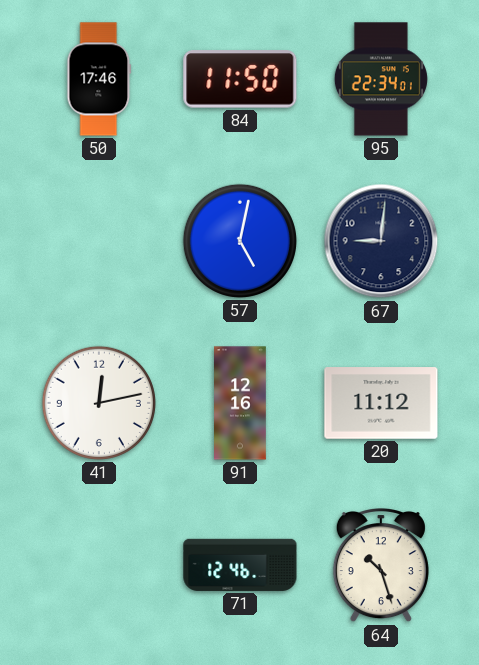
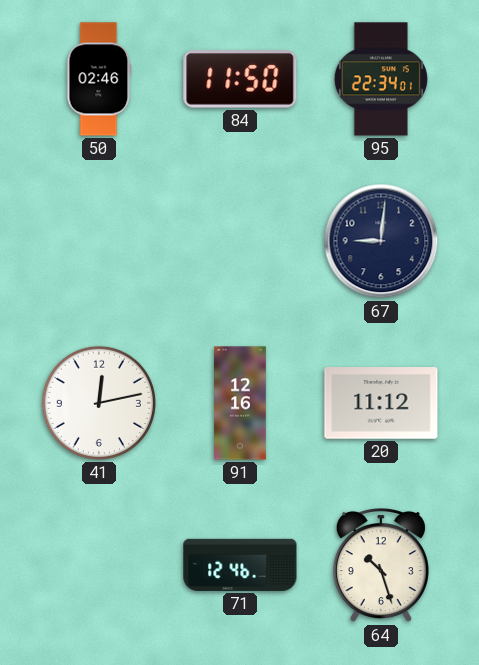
50: 17:46 -> 02:46 (99, 79)
57: 5:02 -> none (240, 241)
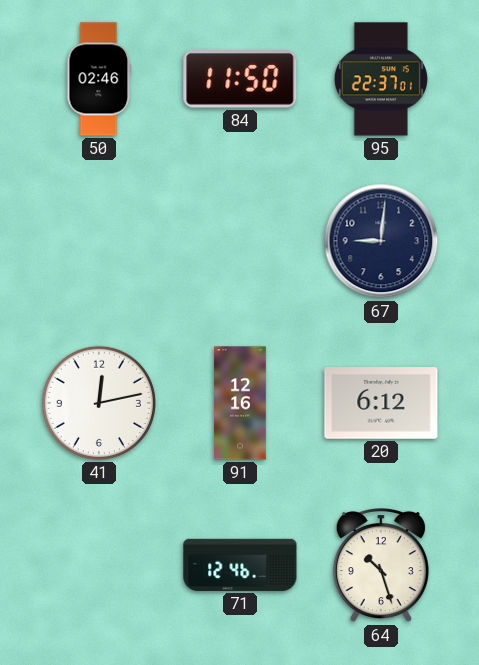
95: 22:34 -> 22:37 (381, 79)
20: 11:12 -> 6:12 (381, 403)
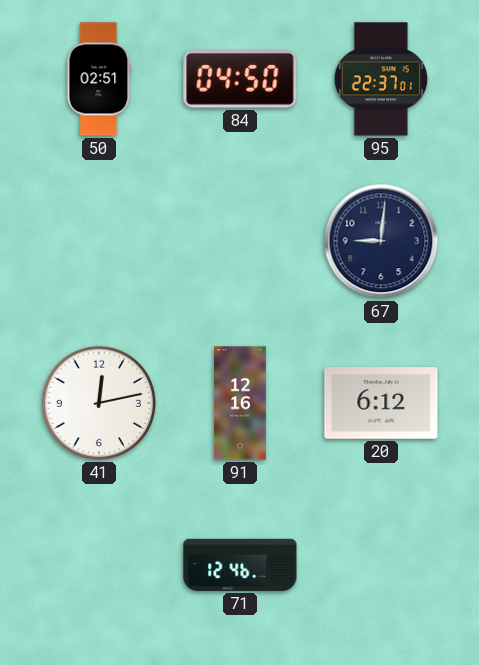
50: 02:46 -> 02:51 (99, 79)
84: 11:50 -> 04:50 (240, 79)
64: 10:27 -> none (381, 566)
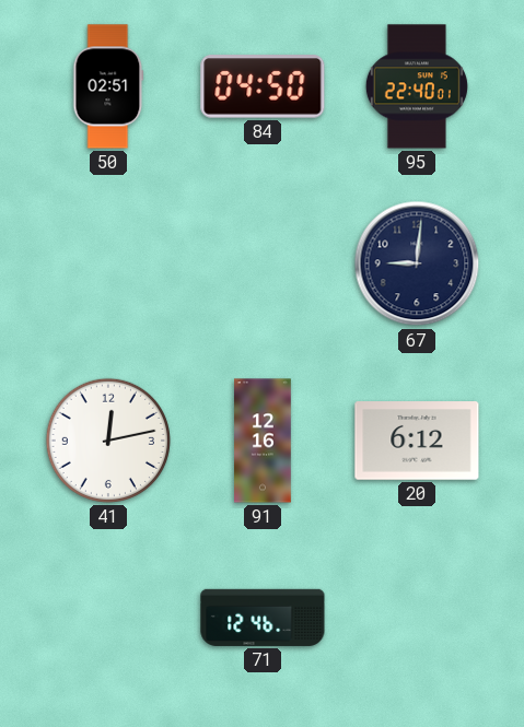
95: 22:37 -> 22:40 (417, 86)
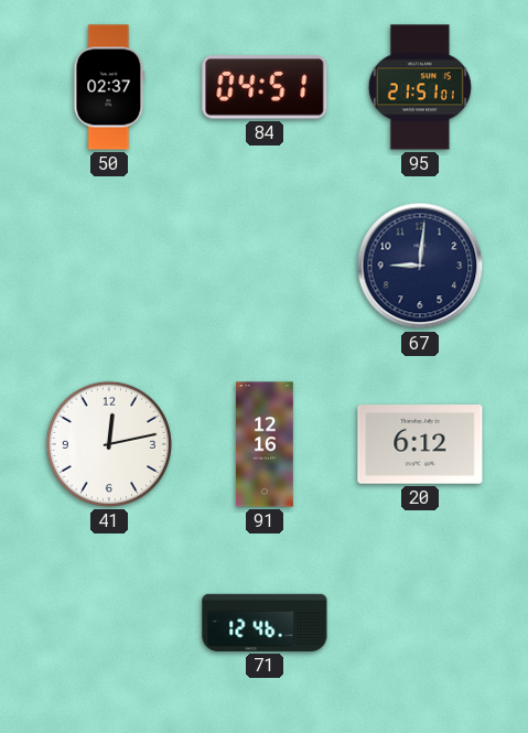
50: 02:51 -> 02:37 (109, 87)
84: 04:50 -> 04:51 (265, 87)
95: 22:40 -> 21:51 (420, 87)
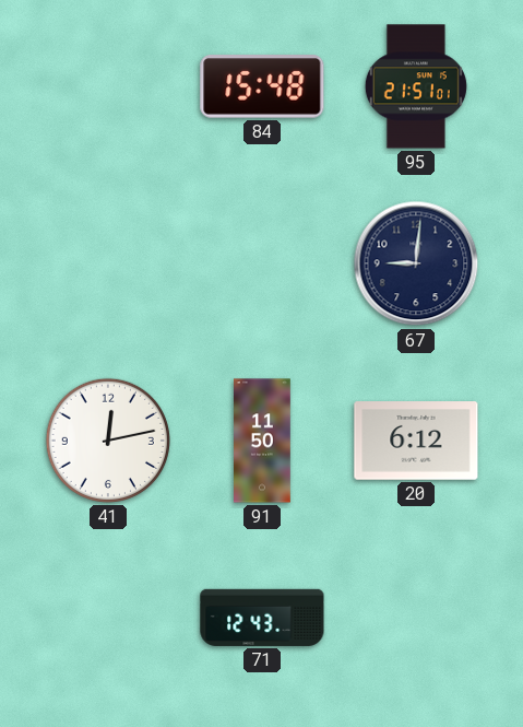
50: 02:37 -> none (109, 87)
84: 04:51 -> 15:48 (262, 86)
91: 12:16 -> 11:50 (263, 441)
71: 12:46 -> 12:43 (262, 618)
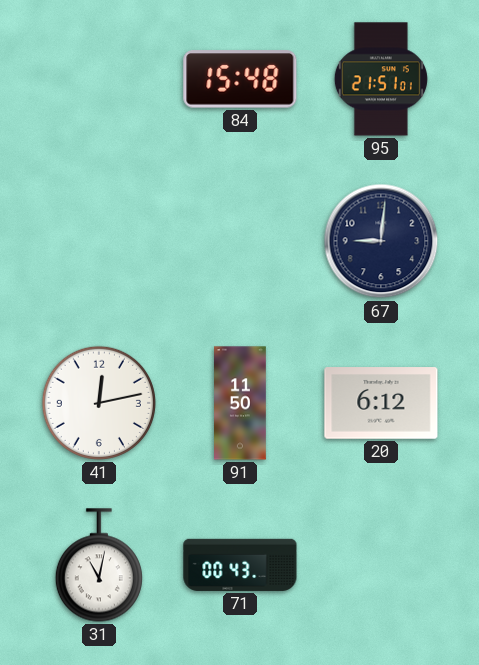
31: none -> 11:02 (99, 565)
71: 12:43 -> 00:43 (240, 565)
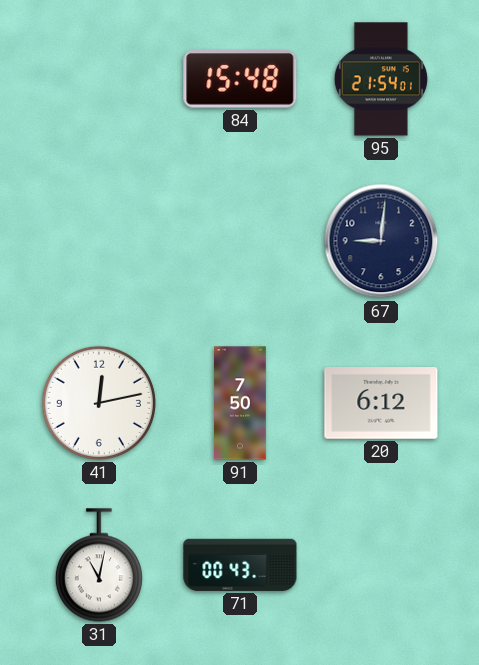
95: 21:51 -> 21:54 (381, 79)
91: 11:50 -> 7:50 (241, 403)
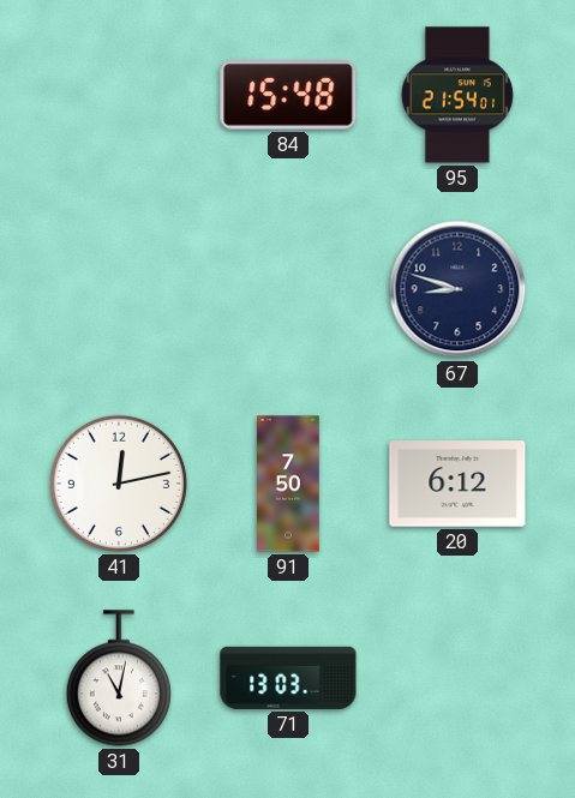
67: 9:01 -> 8:48 (457, 289)
71: 00:43 -> 13:03 (288, 678)
